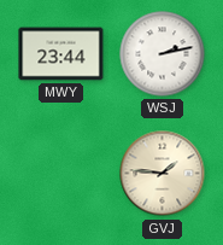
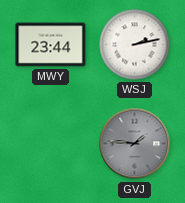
GVJ dial: cream -> grey (135, 144)
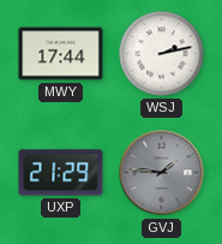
MWY: 23:44 -> 17:44 (61, 54)
UXP: none -> 21:29 (61, 173)
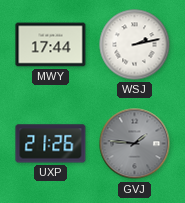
UXP: 21:29 -> 21:26 (51, 144)
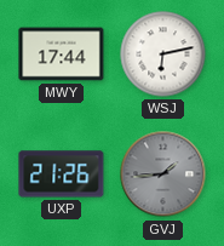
WSJ: 2:13 -> 6:13 (163, 55)
GVJ: 1:46 -> 1:44 (163, 175)
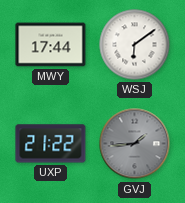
WSJ: 6:13 -> 6:09 (135, 45)
UXP: 21:26 -> 21:22 (51, 144)
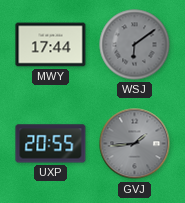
WSJ dial: white -> grey (135, 45)
UXP: 21:22 -> 20:55 (51, 144)
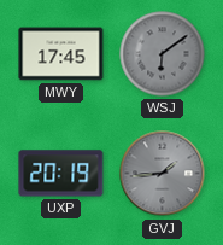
MWY: 17:44 -> 17:45 (61, 54)
UXP: 20:55 -> 20:19 (61, 174)
